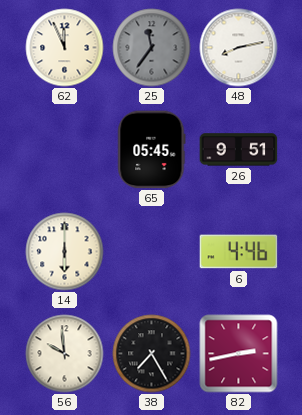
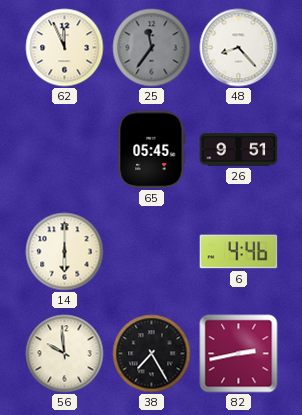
48: 8:13 -> 8:23 (239, 48)
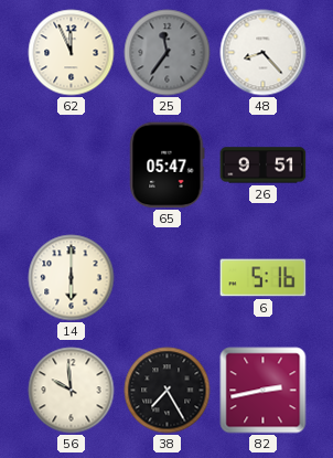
65: 05:45 -> 05:47 (168, 166)
6: 4:46 -> 5:16 (264, 278)
